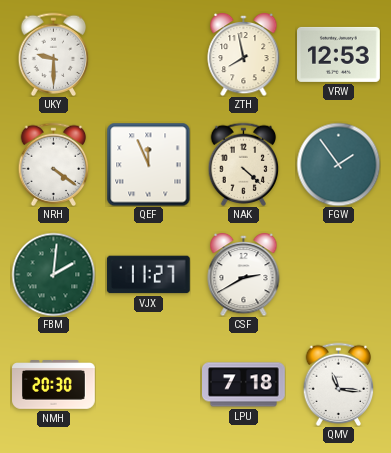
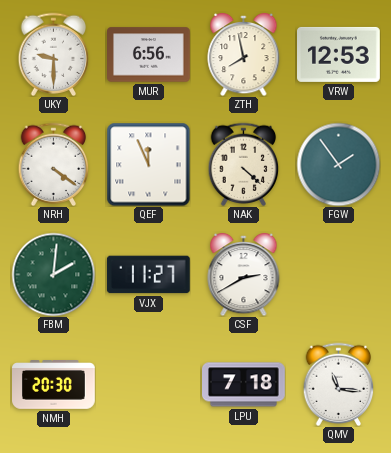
MUR: none -> 6:56 (149, 55)
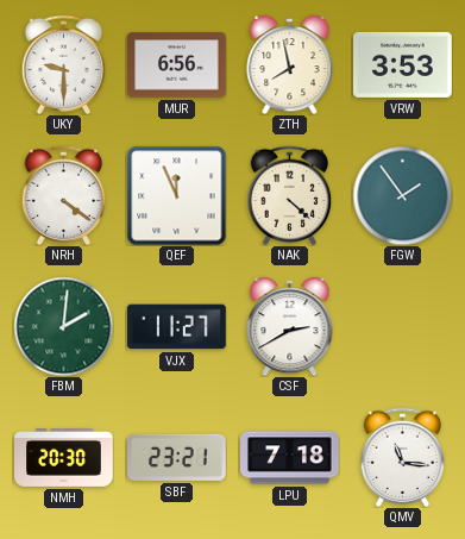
VRW: 12:53 -> 3:53 (403, 64)
SBF: none -> 23:21 (177, 457)
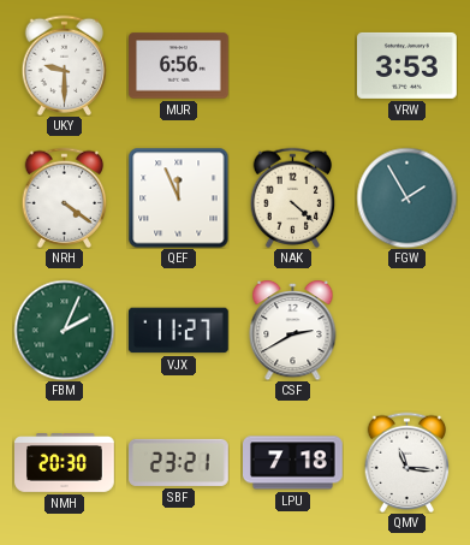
ZTH: 7:58 -> none (290, 64)
FGW: 1:54 -> 1:55 (406, 197)
FBM: 2:01 -> 2:04 (64, 330)
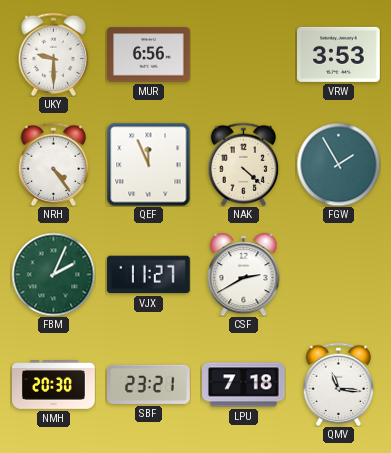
NRH: 4:21 -> 4:24 (54, 164)
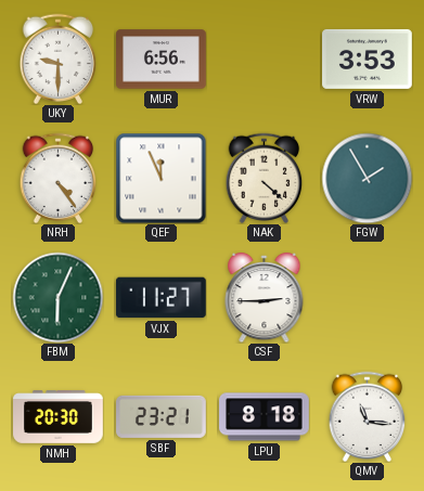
FBM: 2:04 -> 6:04 (57, 297)
CSF: 2:40 -> 2:45 (265, 297)
LPU: 7:18 -> 8:18 (265, 417)
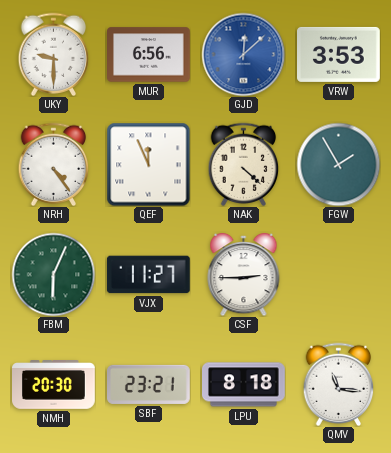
GJD: none -> 12:08 (243, 54)
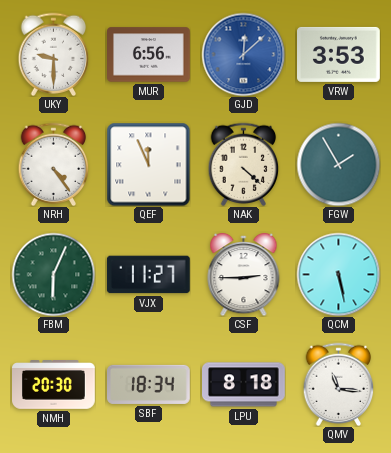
QCM: none -> 5:28 (338, 274)
SBF: 23:21 -> 18:34 (149, 384)
